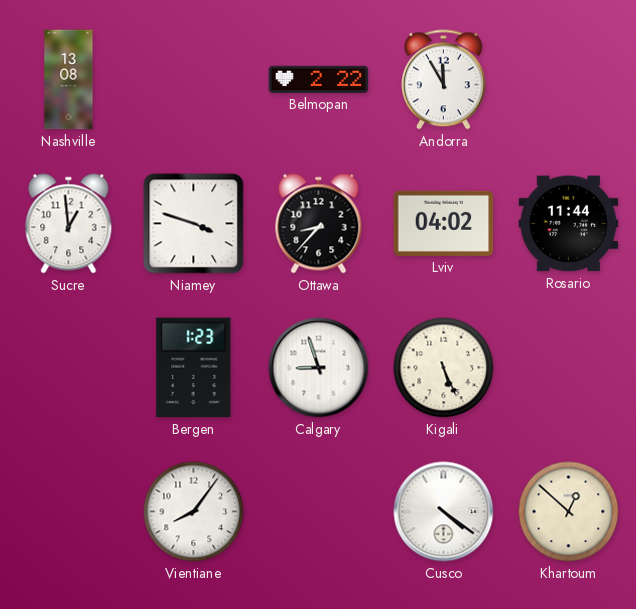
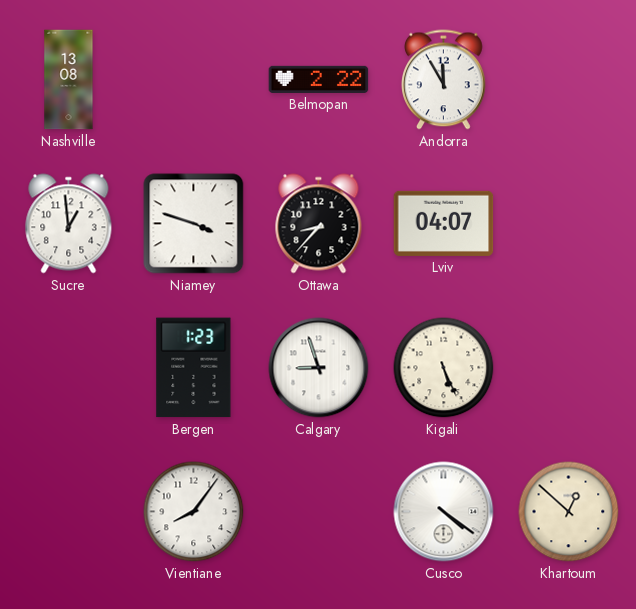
Lviv: 04:02 -> 04:07 (444, 223)
Rosario: 11:44 -> none (569, 224)
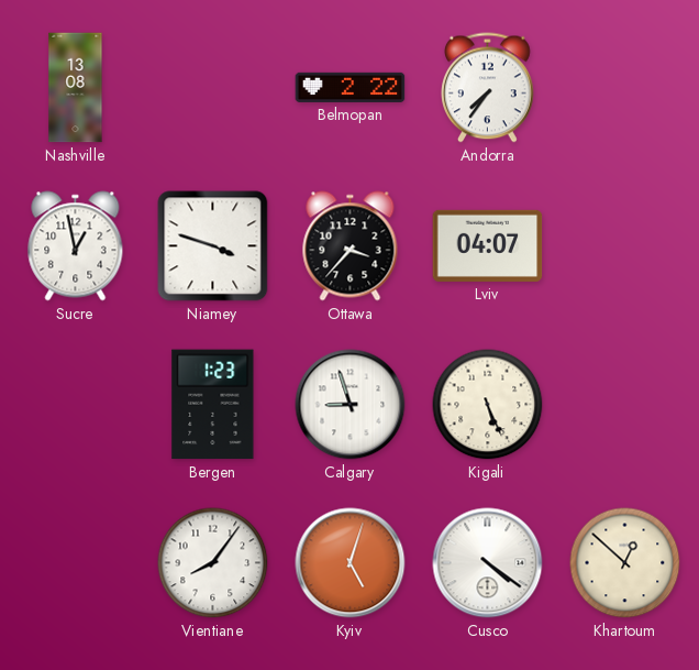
Andorra: 11:55 -> 7:36 (488, 88)
Sucre: 12:59 -> 12:58 (76, 246)
Ottawa: 8:37 -> 3:37 (351, 246)
Kyiv: none -> 5:03 (351, 563)
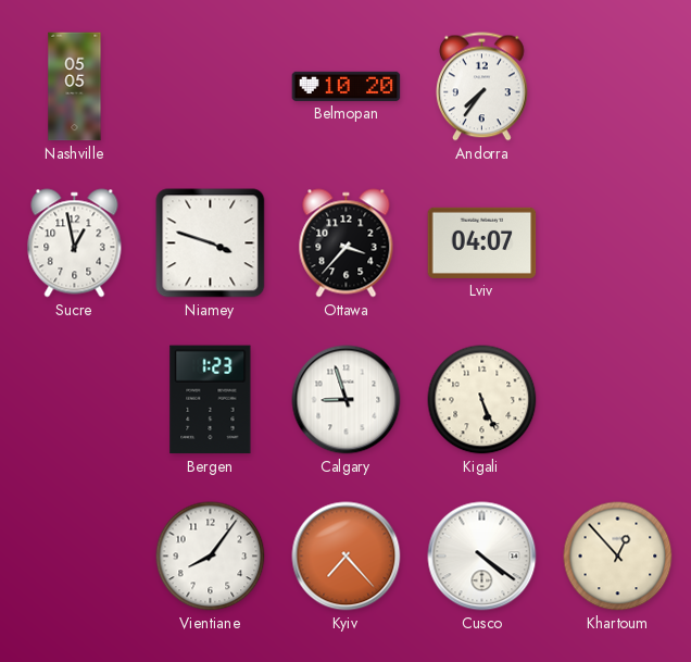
Nashville: 13:08 -> 05:05 (75, 87)
Belmopan: 2:22 -> 10:20 (347, 86)
Kyiv: 5:03 -> 7:23 (347, 557)
Khartoum: 12:52 -> 12:53 (618, 557)
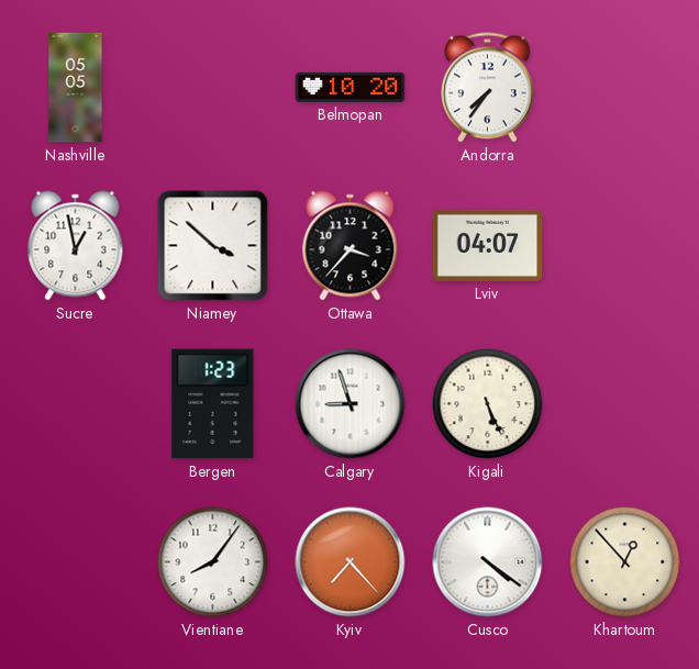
Niamey: 3:48 -> 3:52 (213, 246)
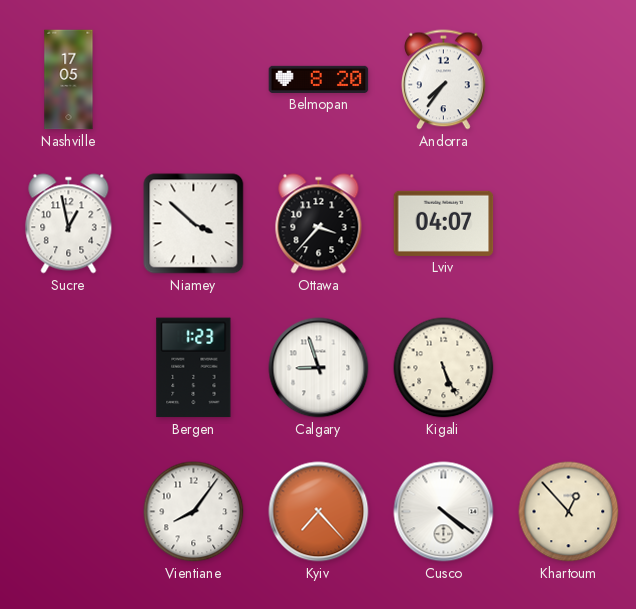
Nashville: 05:05 -> 17:05 (69, 80)
Belmopan: 10:20 -> 8:20 (319, 79)
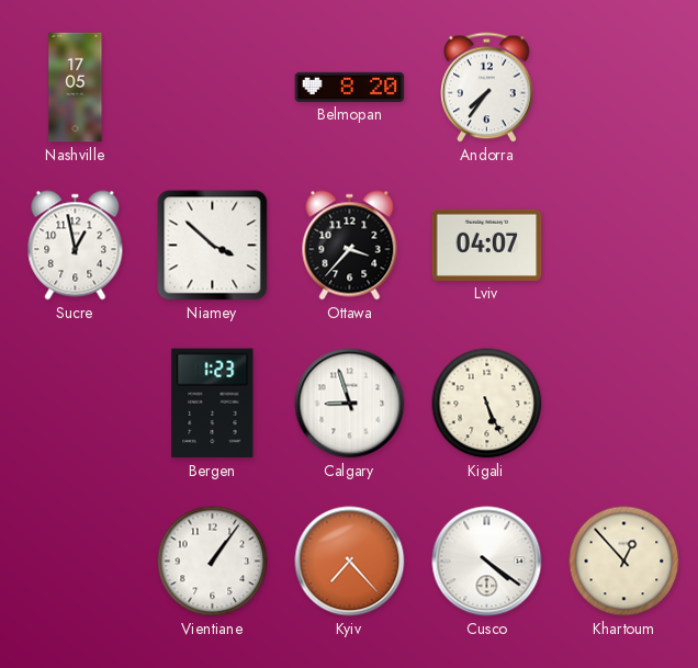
Vientiane: 8:06 -> 1:06 (213, 562)
